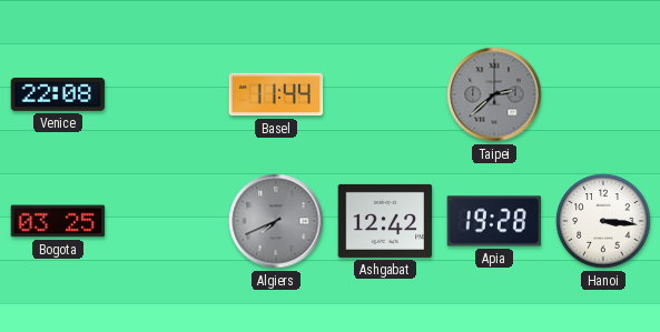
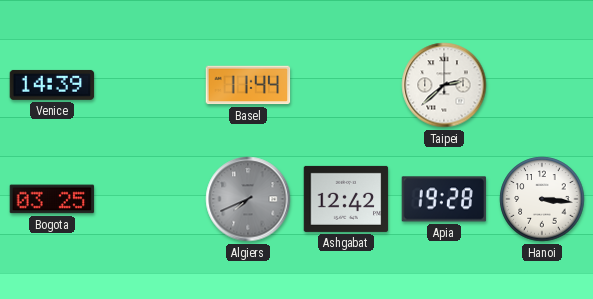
Venice: 22:08 -> 14:39 (52, 85)
Taipei dial: grey -> white (444, 85)
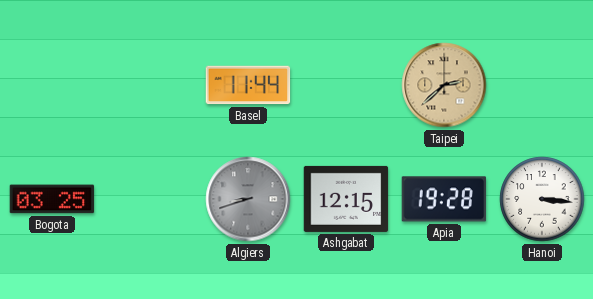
Venice: 14:39 -> none (52, 85)
Taipei dial: white -> champagne (444, 85)
Algiers: 7:41 -> 8:42 (248, 199)
Ashgabat: 12:42 -> 12:15 (346, 199)
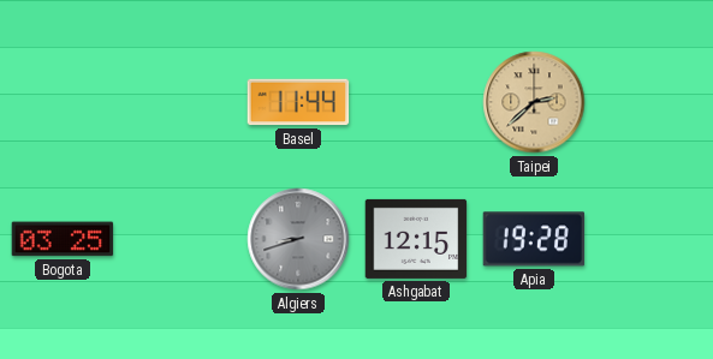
Hanoi: 3:16 -> none (542, 199)
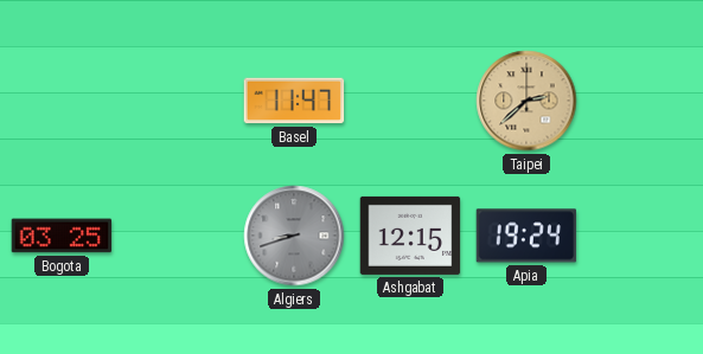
Basel: 11:44 -> 11:47 (294, 101)
Apia: 19:28 -> 19:24 (526, 236)
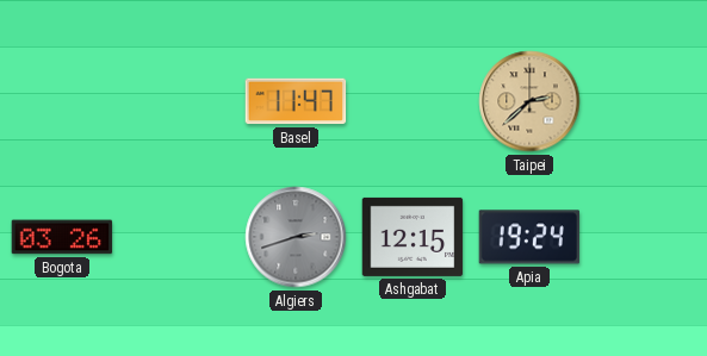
Bogota: 03:25 -> 03:26 (62, 237)
Algiers: 8:42 -> 2:42 (296, 237)
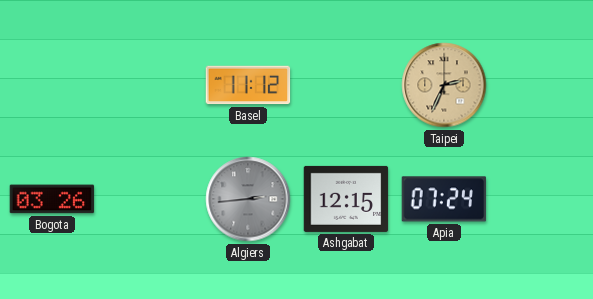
Basel: 11:47 -> 11:12 (248, 85)
Taipei: 2:38 -> 2:34 (444, 85)
Algiers: 2:42 -> 2:44 (248, 199)
Apia: 19:24 -> 07:24 (444, 199)
